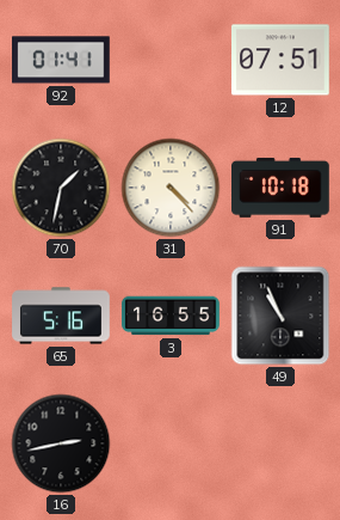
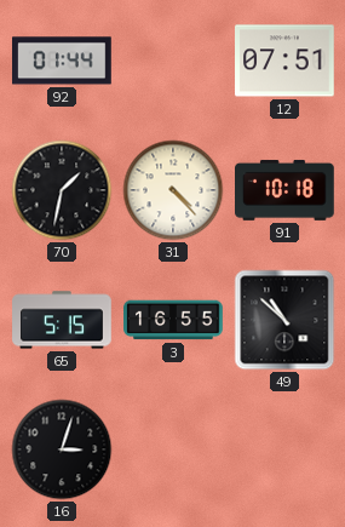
92: 01:41 -> 01:44 (63, 61)
65: 5:16 -> 5:15 (62, 320)
49: 10:56 -> 10:52 (284, 320)
16: 2:43 -> 3:03 (62, 449)
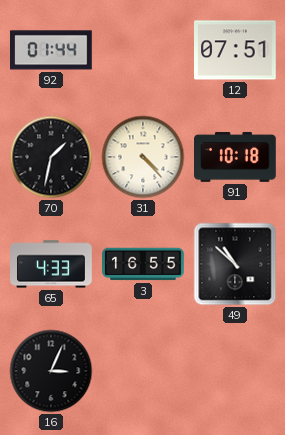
65: 5:15 -> 4:33 (51, 264)
16: 3:03 -> 3:04 (51, 371)
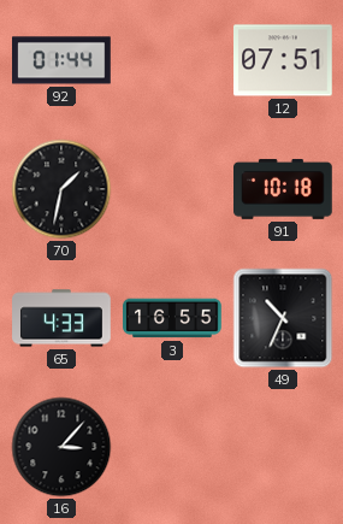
31: 4:23 -> none (143, 157)
49: 10:52 -> 10:34 (283, 318)
16: 3:04 -> 3:07 (61, 447)
